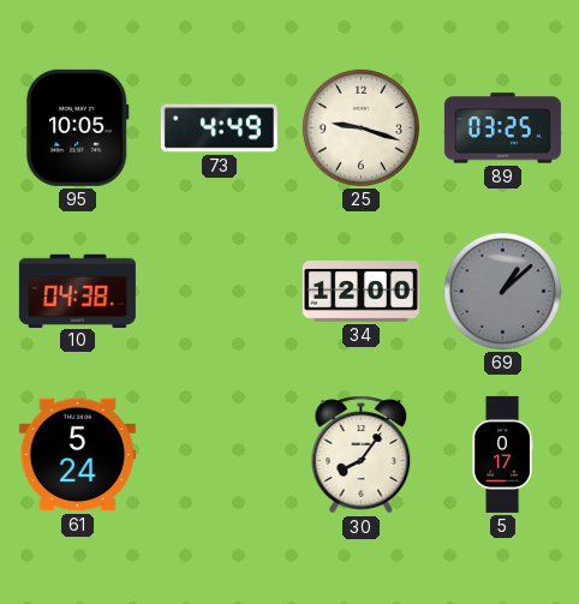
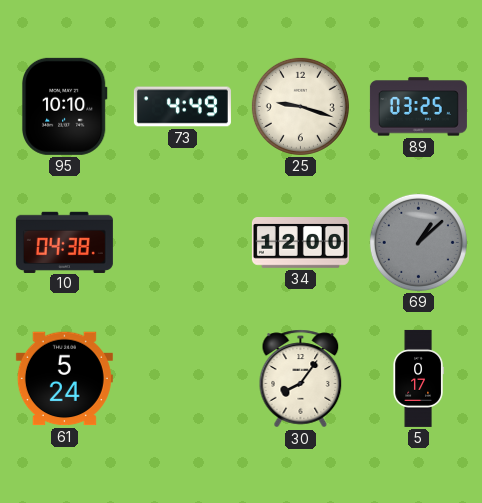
95: 10:05 -> 10:10 (64, 106)
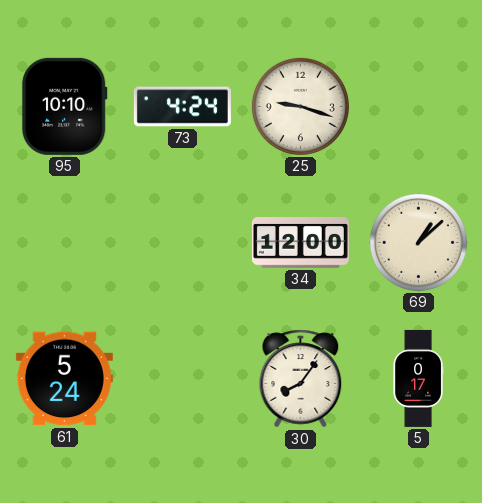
73: 4:49 -> 4:24 (182, 107)
89: 03:25 -> none (418, 107)
10: 04:38 -> none (64, 242)
69 dial: grey -> cream (418, 242)
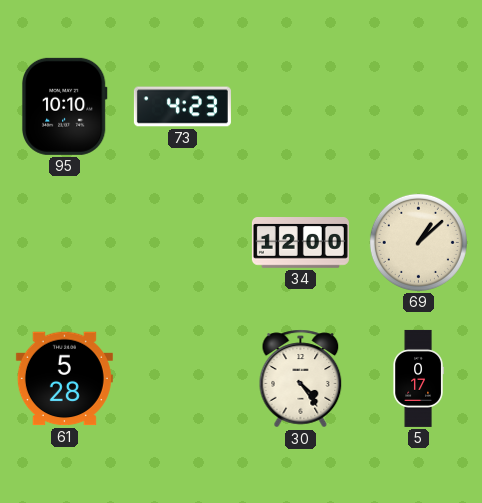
73: 4:24 -> 4:23 (182, 107)
25: 9:18 -> none (300, 106)
61: 5:24 -> 5:28 (64, 379)
30: 8:06 -> 4:24 (301, 379)
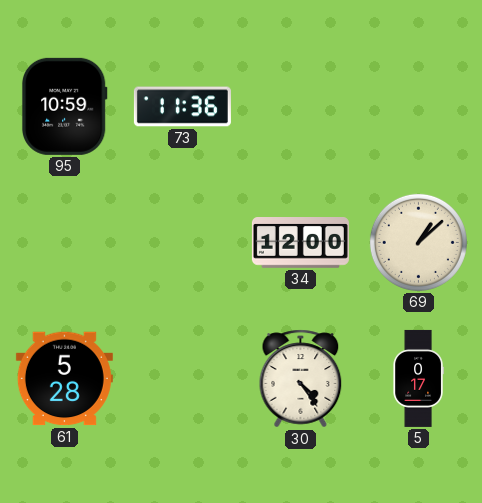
95: 10:10 -> 10:59 (64, 106)
73: 4:23 -> 11:36 (182, 107)
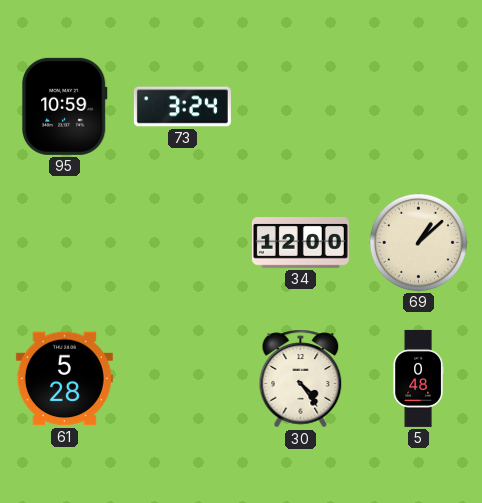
73: 11:36 -> 3:24 (182, 107)
5: 0:17 -> 0:48 (418, 378)
